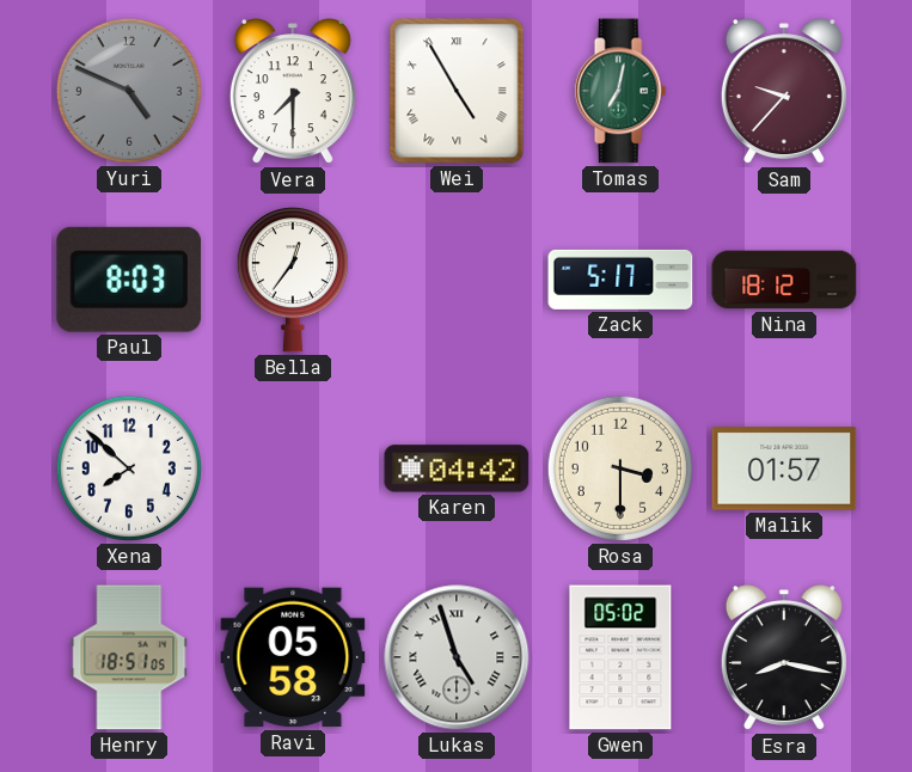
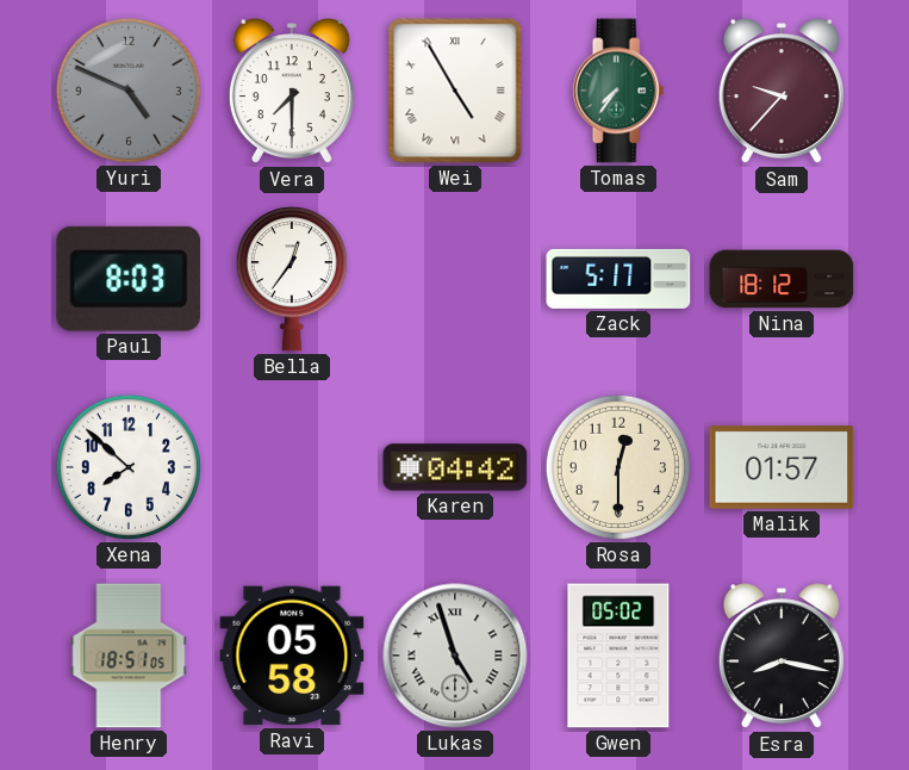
Tomas: 7:02 -> 7:36 (618, 91)
Rosa: 3:30 -> 12:30 (618, 467)
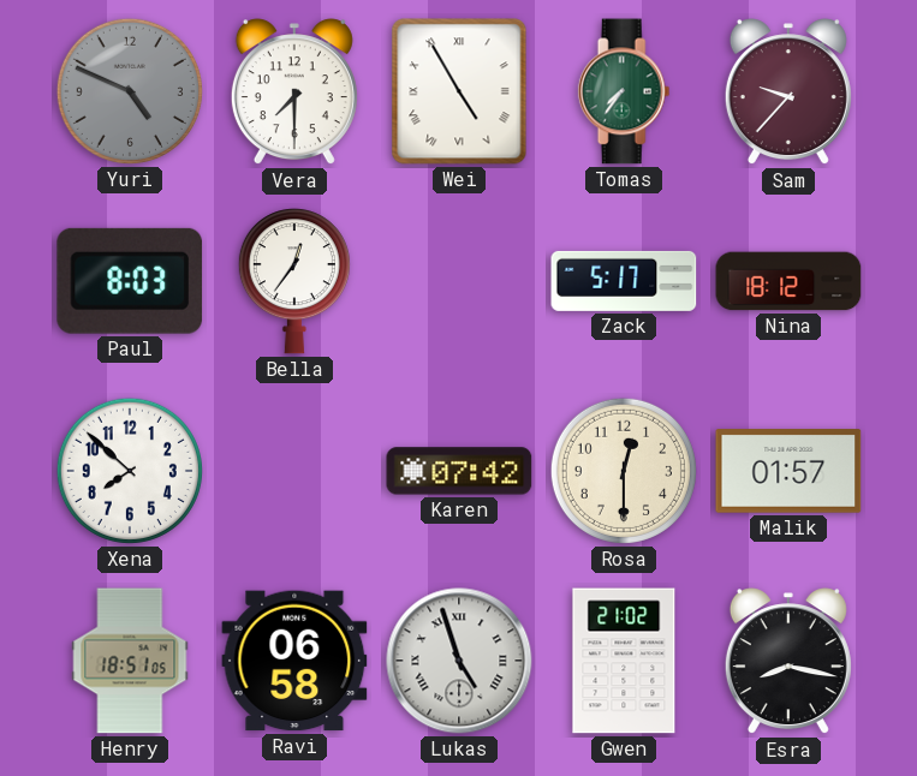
Karen: 04:42 -> 07:42 (459, 471)
Ravi: 05:58 -> 06:58 (294, 661)
Gwen: 05:02 -> 21:02 (624, 661)
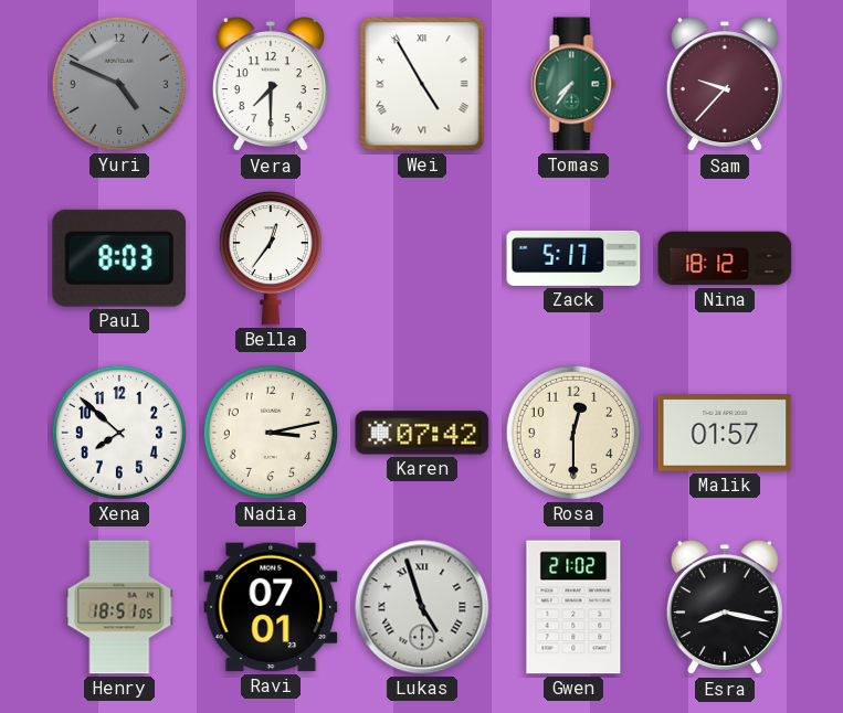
Nadia: none -> 3:13 (271, 433)
Ravi: 06:58 -> 07:01 (271, 607)
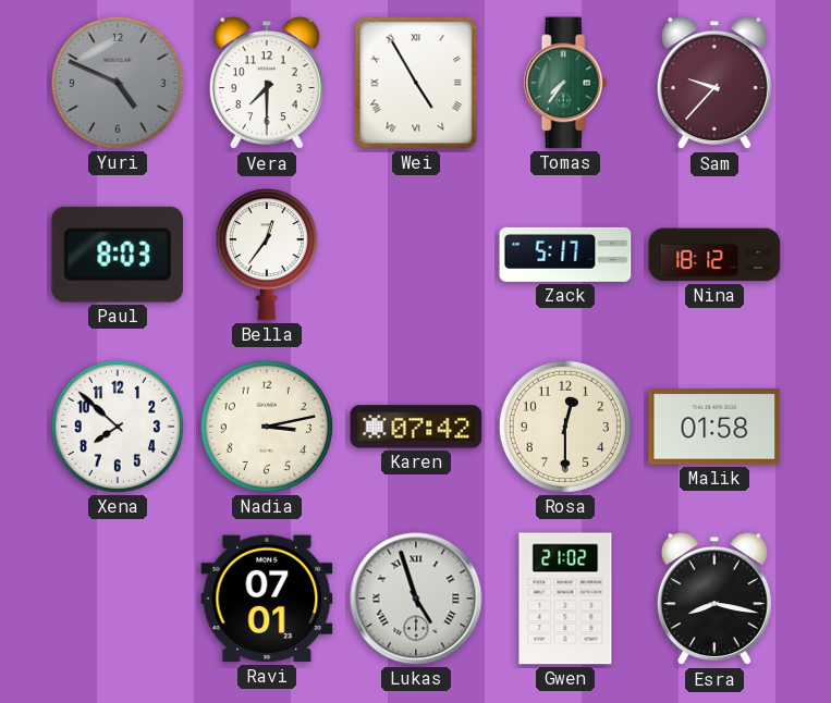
Malik: 01:57 -> 01:58 (714, 427)
Henry: 18:51 -> none (119, 607)
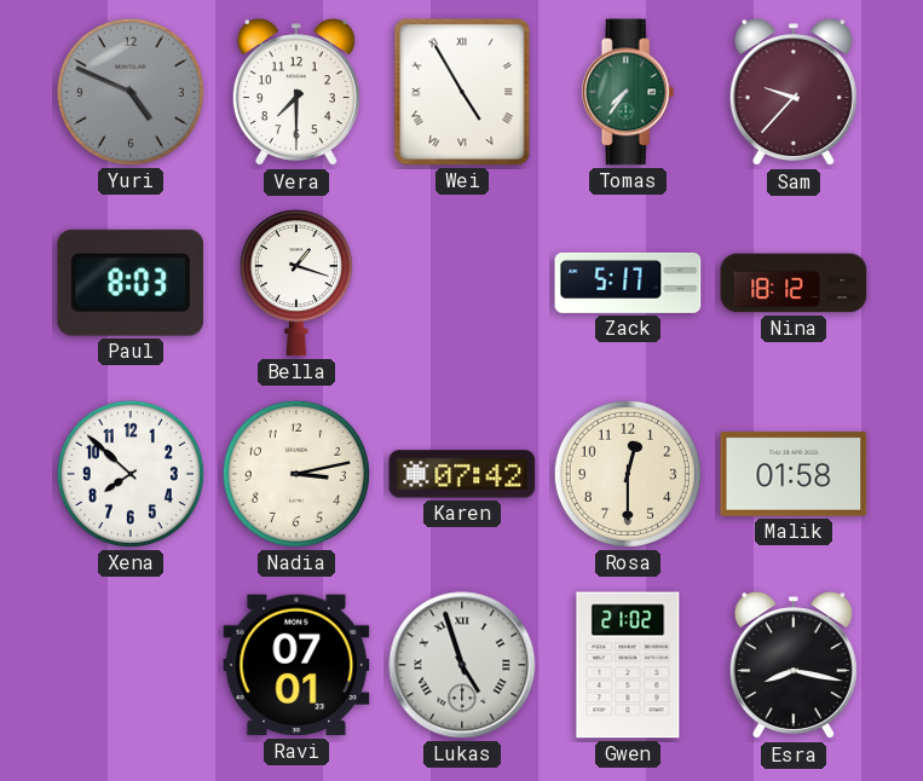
Bella: 12:36 -> 1:18 (296, 283)
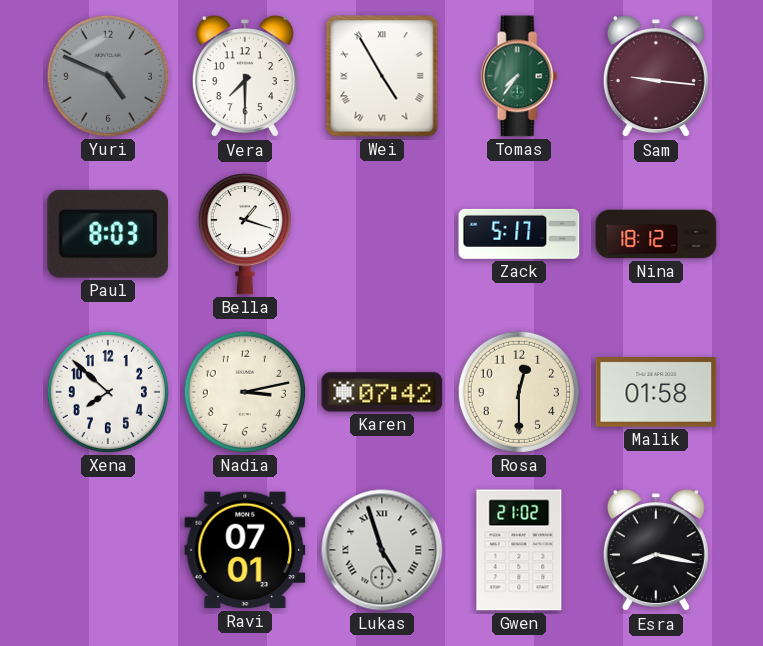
Sam: 9:37 -> 9:16 (656, 77)
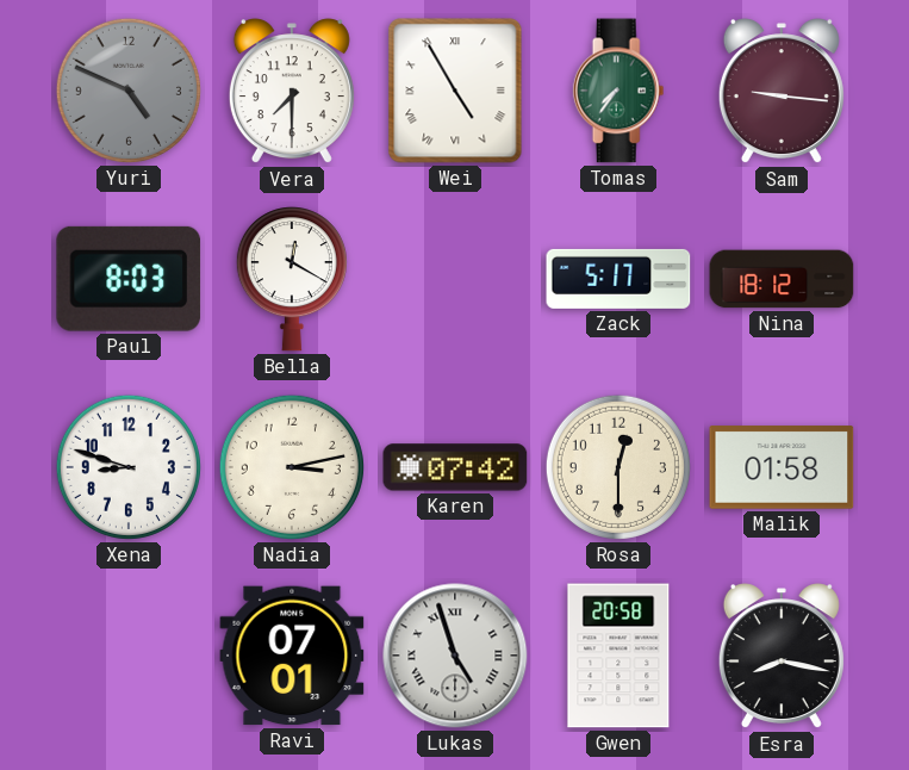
Bella: 1:18 -> 12:20 (292, 279)
Xena: 7:52 -> 8:48 (129, 467)
Gwen: 21:02 -> 20:58 (618, 656)
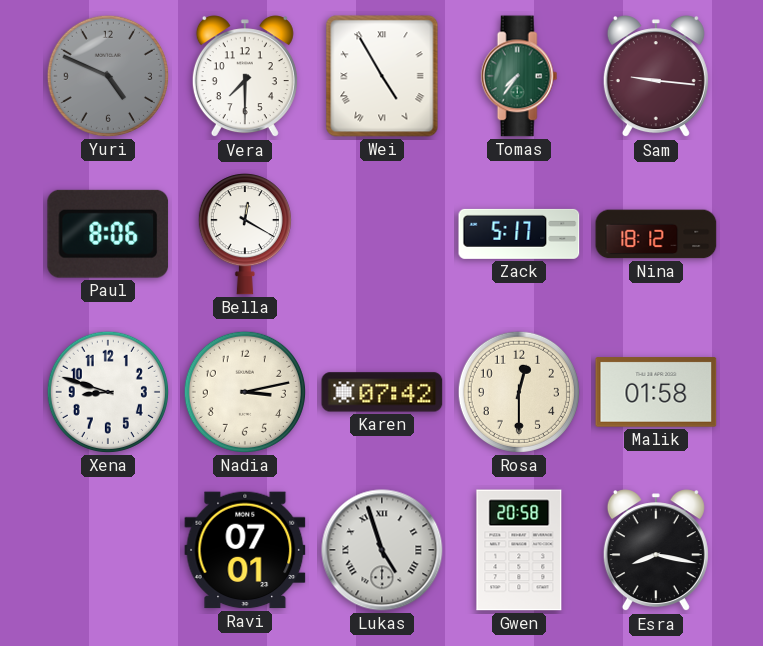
Paul: 8:03 -> 8:06 (108, 234)
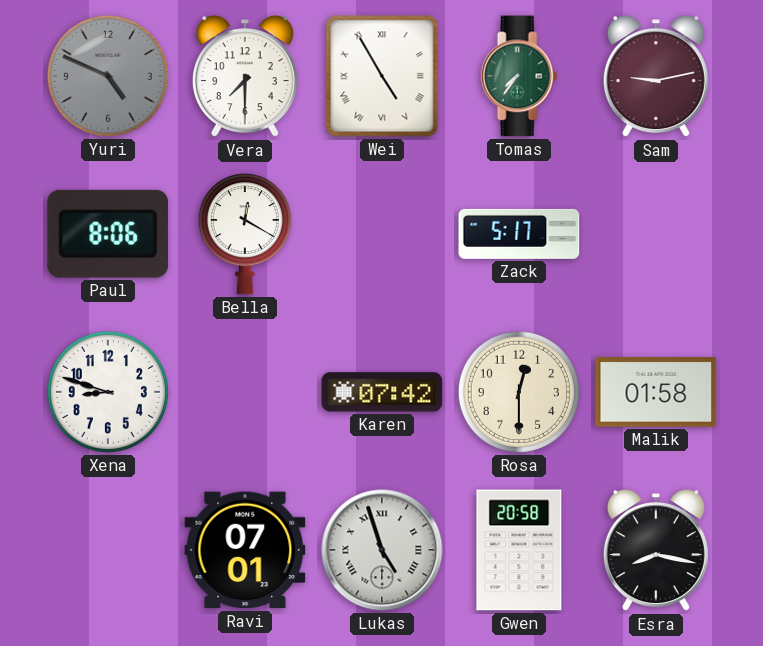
Sam: 9:16 -> 9:13 (656, 77)
Nina: 18:12 -> none (656, 234)
Nadia: 3:13 -> none (245, 392)
